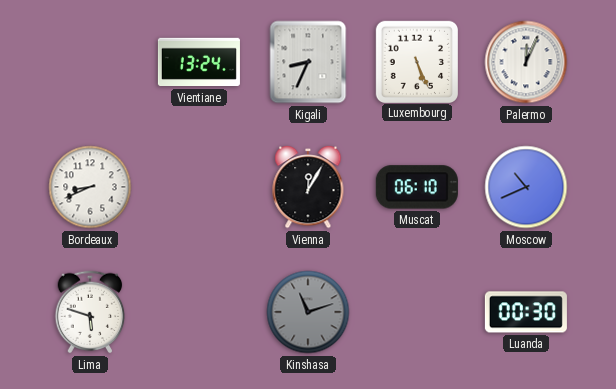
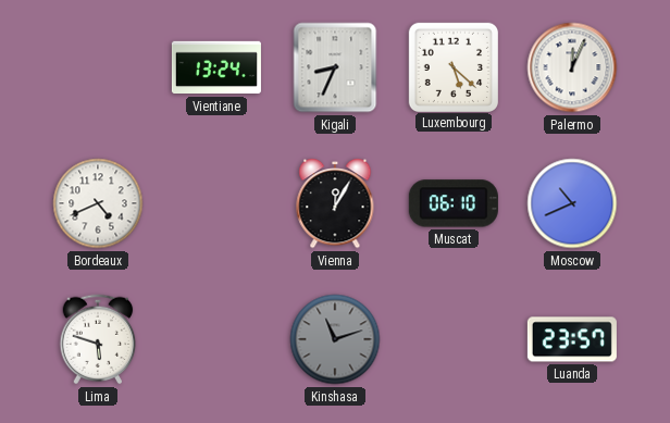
Luxembourg: 5:26 -> 5:22 (452, 66)
Bordeaux: 8:41 -> 4:41 (98, 203)
Luanda: 00:30 -> 23:57 (572, 339)
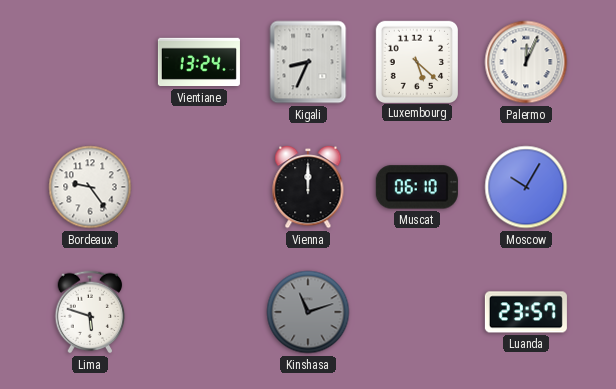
Bordeaux: 4:41 -> 9:24 (90, 187)
Vienna: 12:05 -> 12:00 (308, 187)
Moscow: 10:41 -> 10:05 (526, 187)
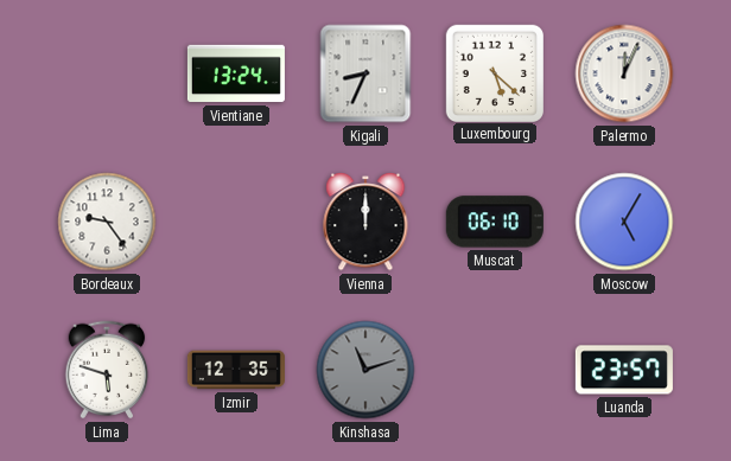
Moscow: 10:05 -> 5:05 (624, 222)
Izmir: none -> 12:35 (236, 370)
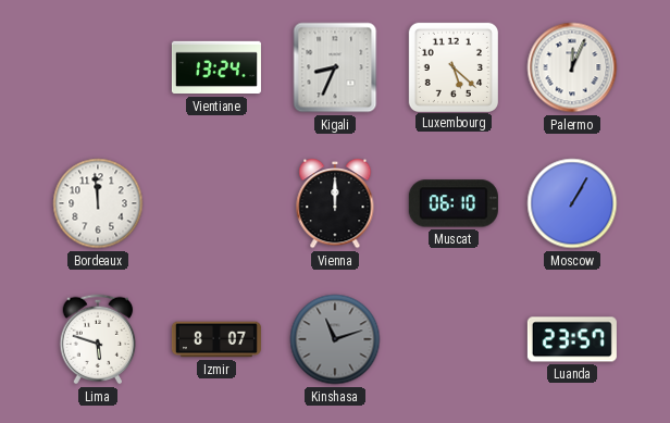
Bordeaux: 9:24 -> 11:59 (98, 203)
Moscow: 5:05 -> 1:05 (572, 203)
Izmir: 12:35 -> 8:07 (216, 339)
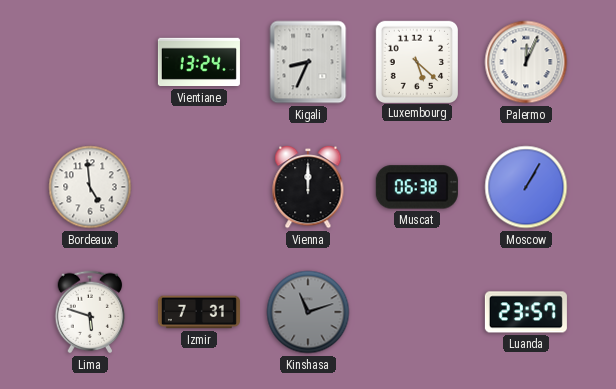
Bordeaux: 11:59 -> 4:59 (90, 187)
Muscat: 06:10 -> 06:38 (417, 187)
Izmir: 8:07 -> 7:31 (199, 312)
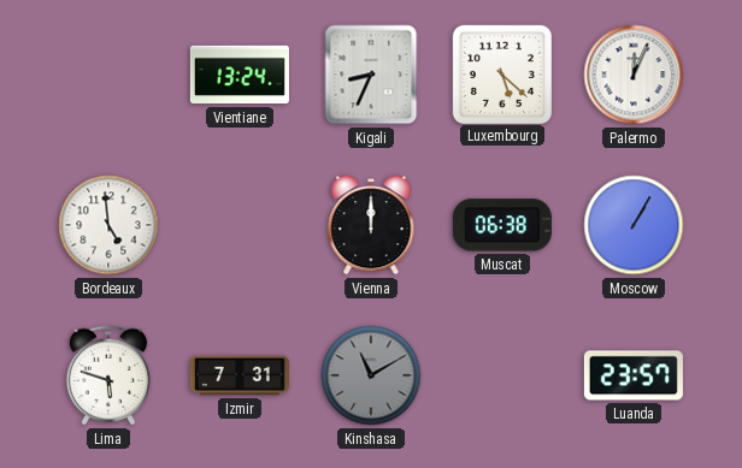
Kinshasa: 11:12 -> 11:10 (371, 375)
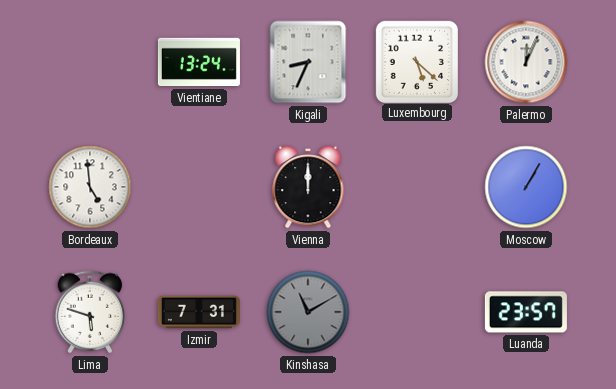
Muscat: 06:38 -> none (502, 225)
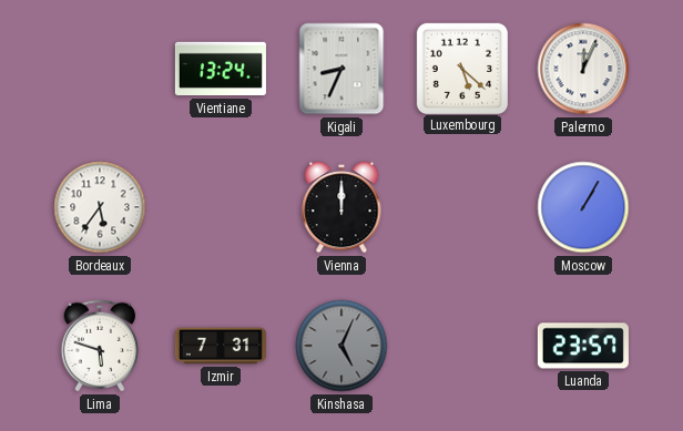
Bordeaux: 4:59 -> 5:36 (100, 207)
Kinshasa: 11:10 -> 5:04 (341, 346)
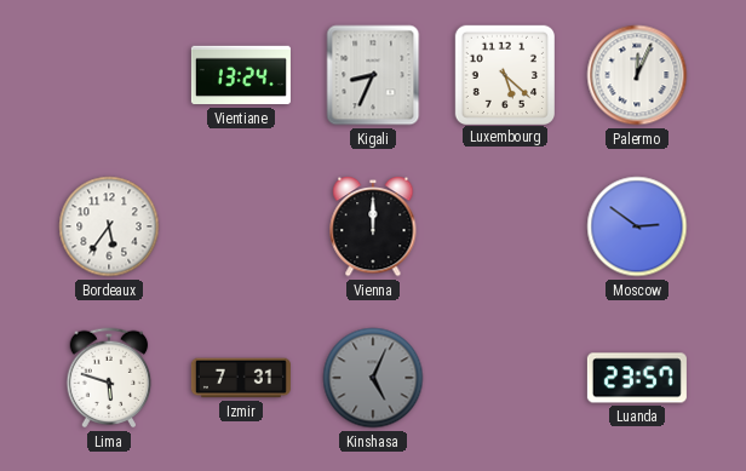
Moscow: 1:05 -> 2:51 (637, 226)
